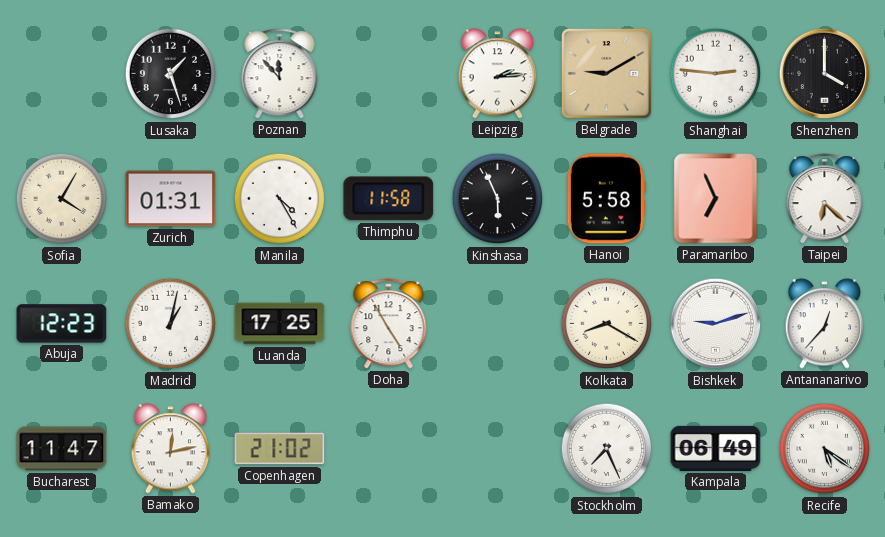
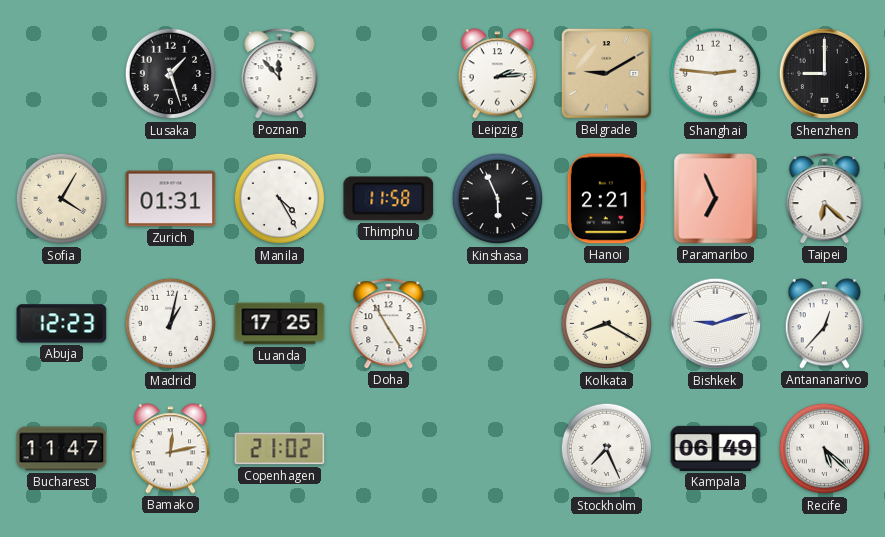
Shenzhen: 4:00 -> 9:00 (825, 74)
Hanoi: 5:58 -> 2:21 (606, 199)
Recife: 5:21 -> 5:22 (825, 449)
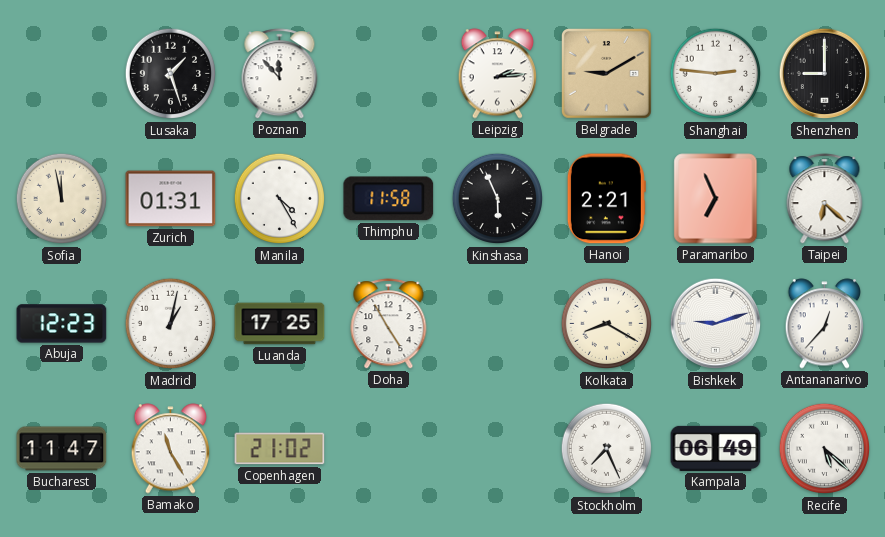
Sofia: 4:05 -> 11:58 (62, 199)
Bamako: 12:13 -> 11:25 (171, 449)
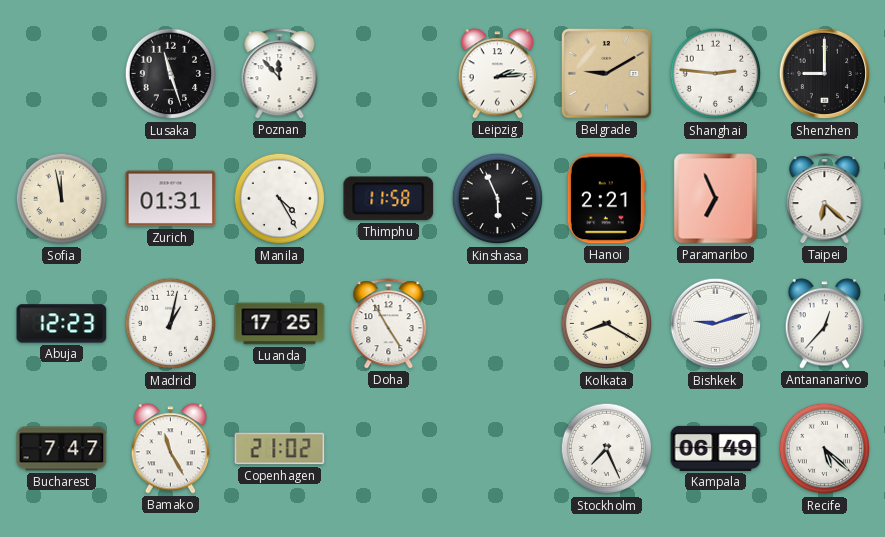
Lusaka: 1:27 -> 11:27 (171, 74)
Bucharest: 11:47 -> 7:47 (62, 449)
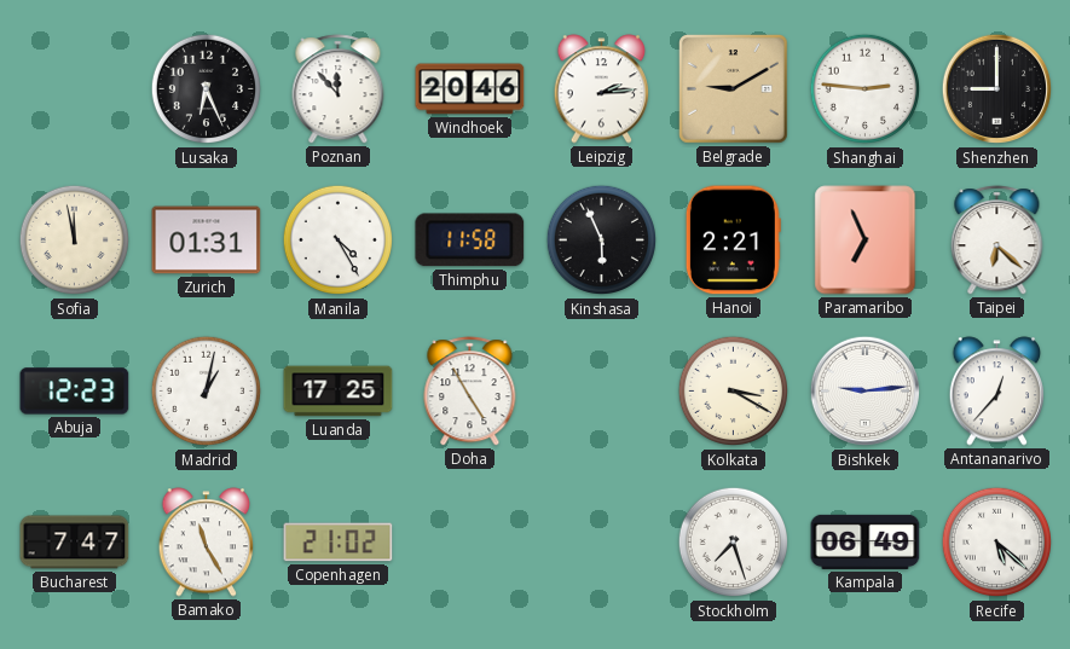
Lusaka: 11:27 -> 6:26 (207, 89)
Windhoek: none -> 20:46 (470, 89)
Kolkata: 8:20 -> 3:20 (734, 392)
Bishkek: 9:12 -> 9:14 (866, 392)
Stockholm: 7:26 -> 7:27 (734, 543)
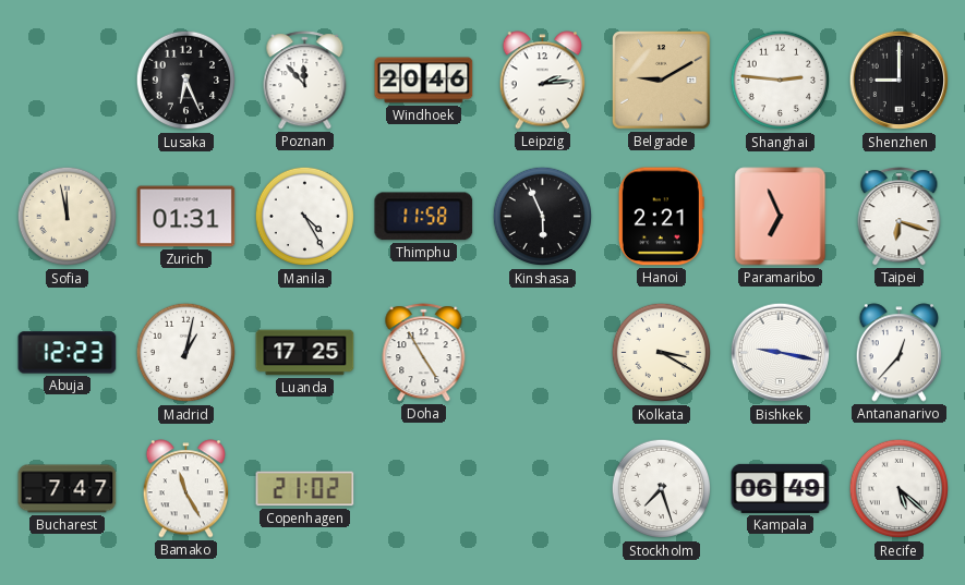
Taipei: 6:22 -> 6:18 (900, 217)
Bishkek: 9:14 -> 9:17 (781, 353)
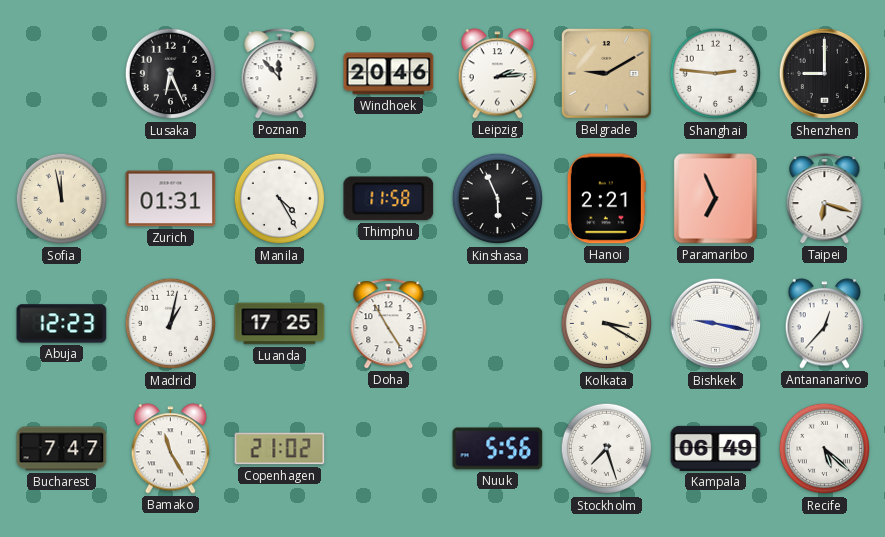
Nuuk: none -> 5:56 (498, 449)
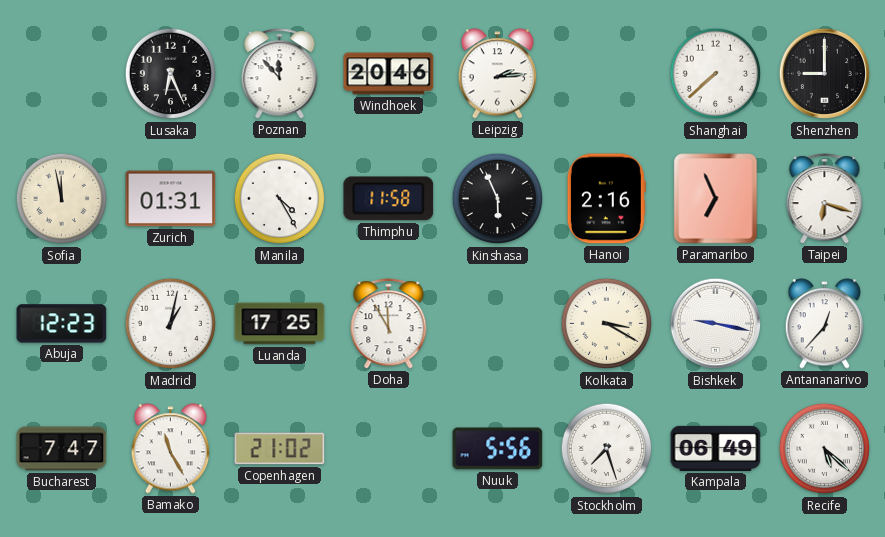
Belgrade: 9:10 -> none (606, 74)
Shanghai: 2:46 -> 7:38 (716, 74)
Hanoi: 2:21 -> 2:16 (606, 199)
Doha: 4:55 -> 11:55 (389, 324)
